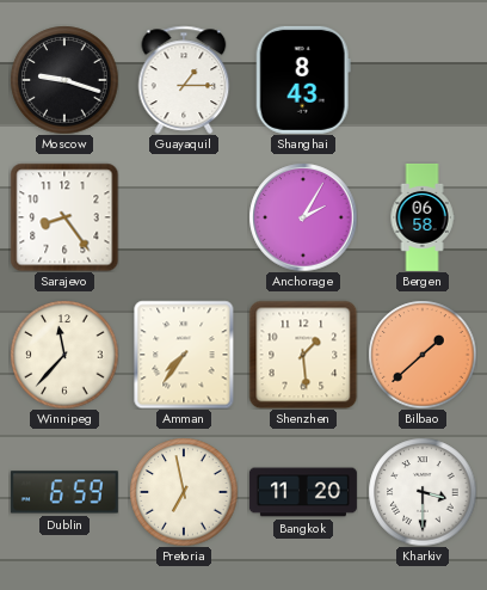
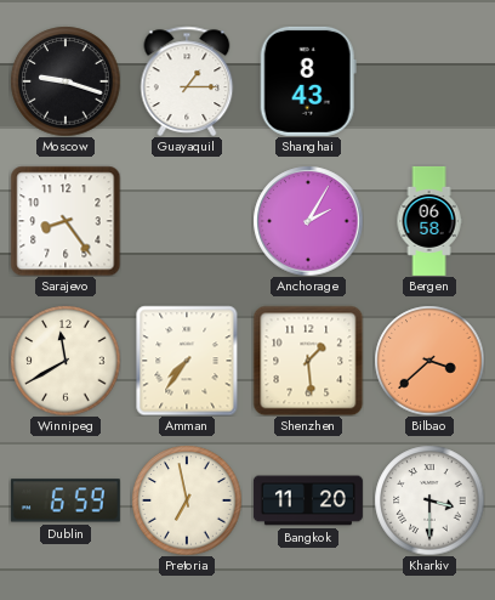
Winnipeg: 11:37 -> 11:40 (66, 361)
Bilbao: 1:38 -> 3:38 (429, 361)
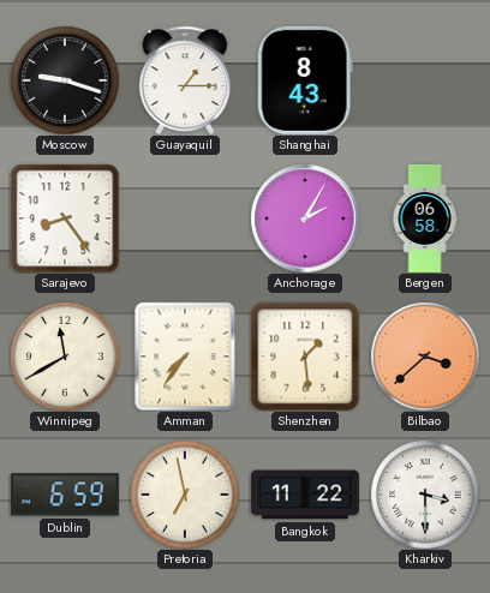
Bangkok: 11:20 -> 11:22 (305, 495)
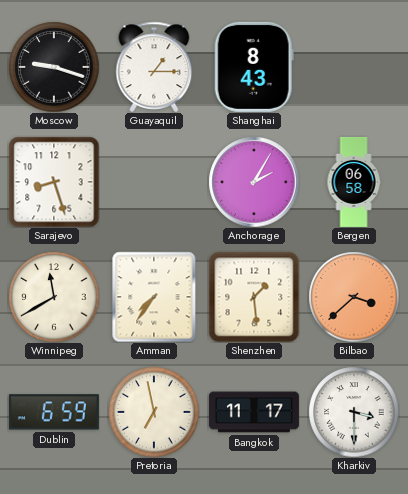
Sarajevo: 8:24 -> 8:27 (54, 182)
Bangkok: 11:22 -> 11:17 (254, 412)
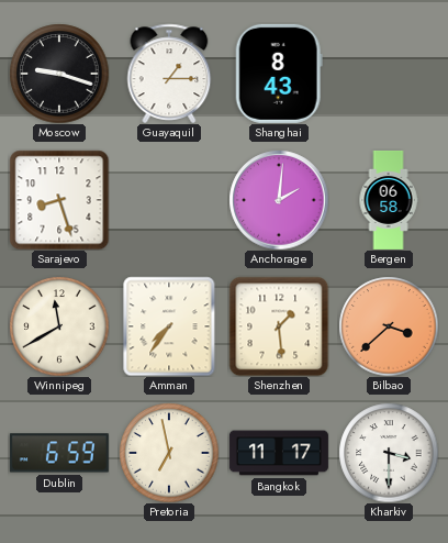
Anchorage: 2:05 -> 2:01 (279, 200)
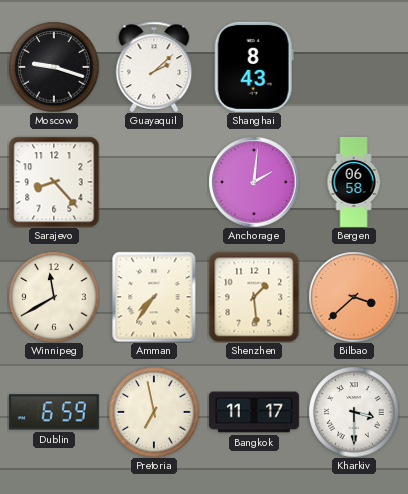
Guayaquil: 1:15 -> 2:08 (154, 67)
Sarajevo: 8:27 -> 8:23 (54, 182)
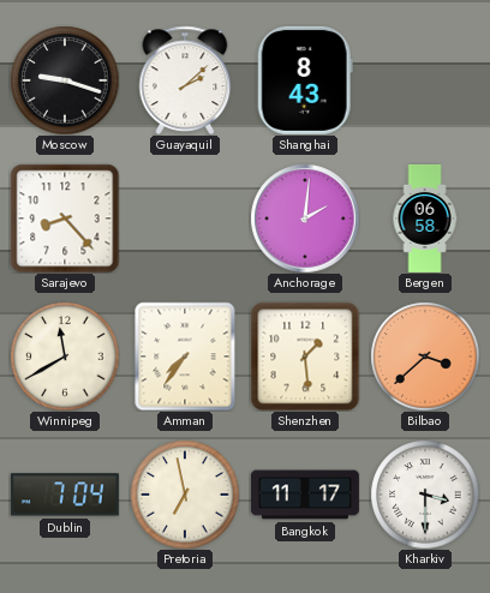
Dublin: 6:59 -> 7:04 (65, 495)
